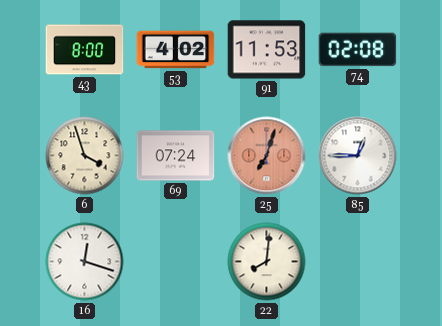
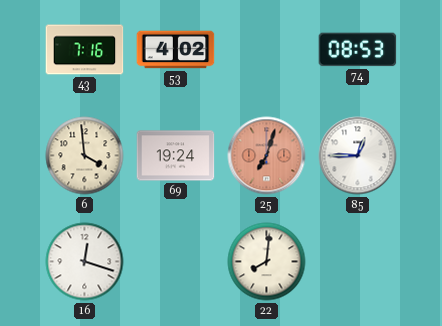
43: 8:00 -> 7:16 (85, 50)
91: 11:53 -> none (267, 50)
74: 02:08 -> 08:53 (358, 50)
6: 3:57 -> 3:59 (85, 156)
69: 07:24 -> 19:24 (176, 156)
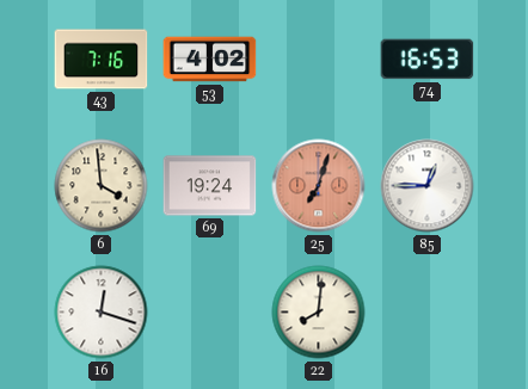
74: 08:53 -> 16:53 (428, 60)
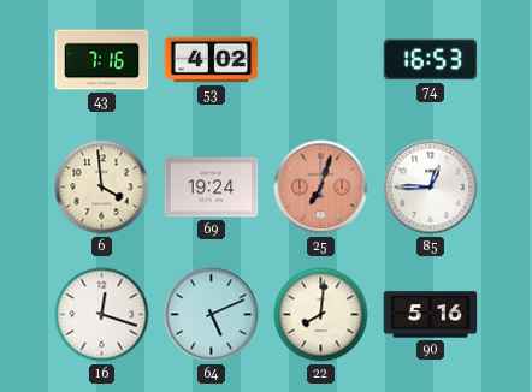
64: none -> 5:11 (212, 315)
90: none -> 5:16 (431, 315)
